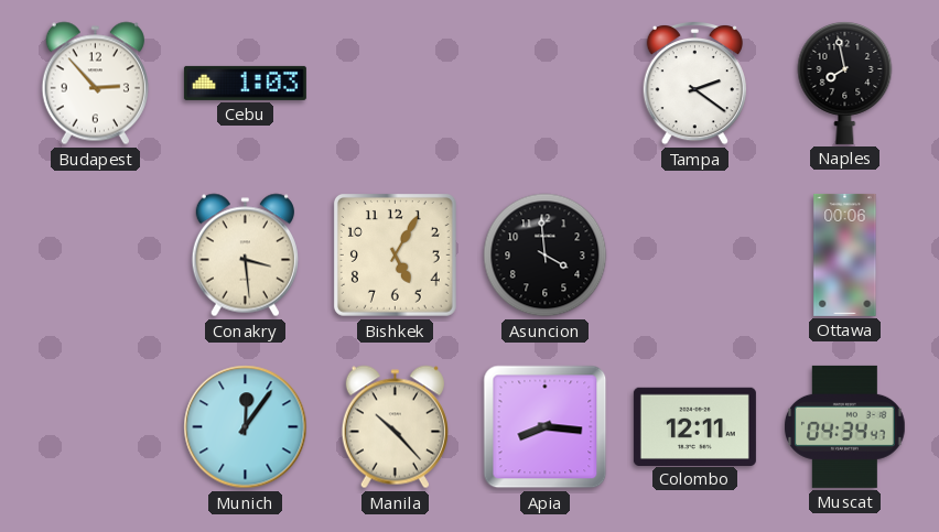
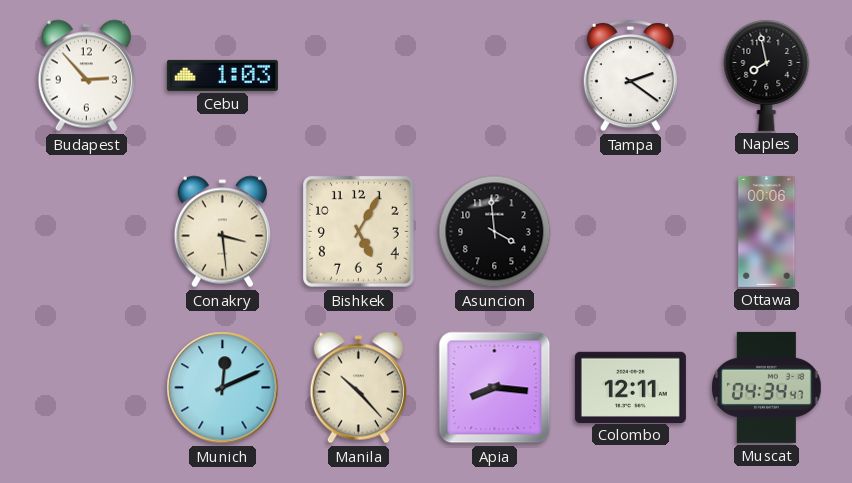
Munich: 12:06 -> 12:11 (223, 388)
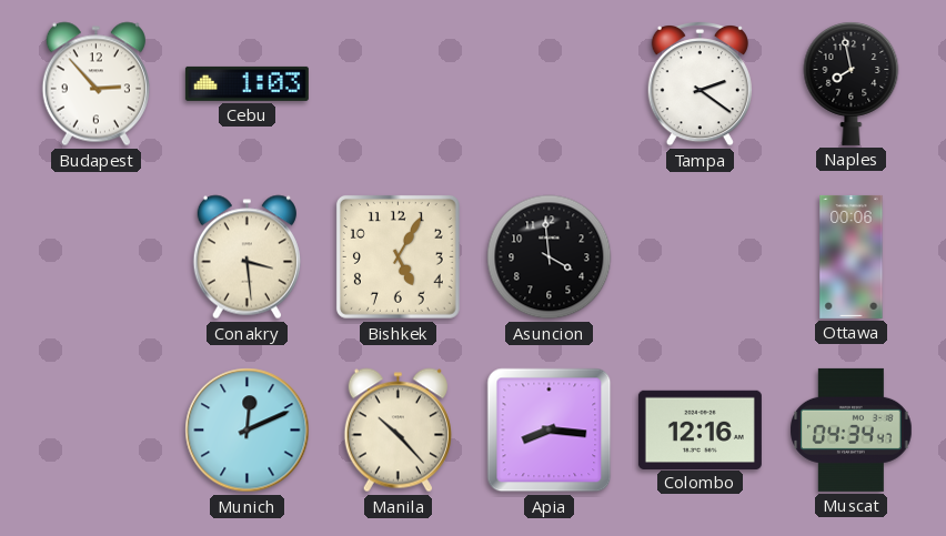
Colombo: 12:11 -> 12:16 (700, 429)
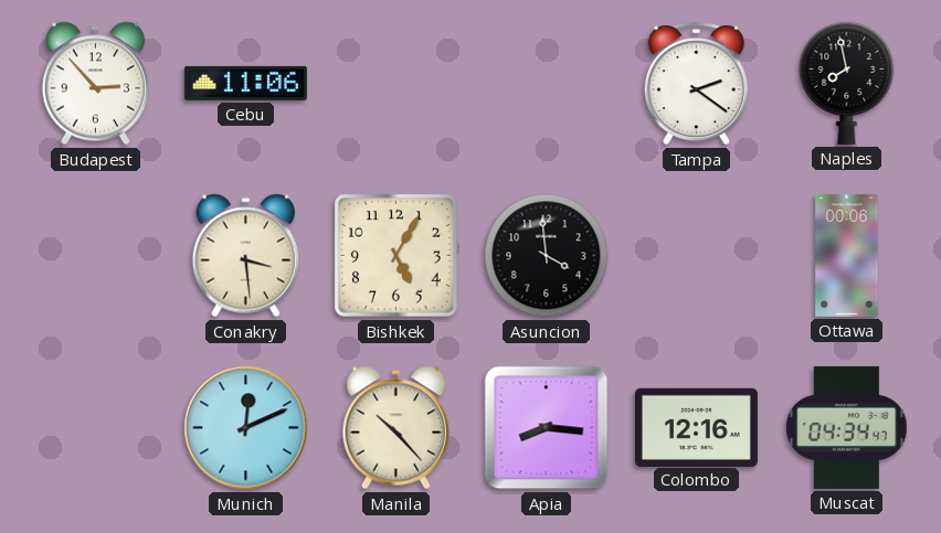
Cebu: 1:03 -> 11:06 (245, 83)
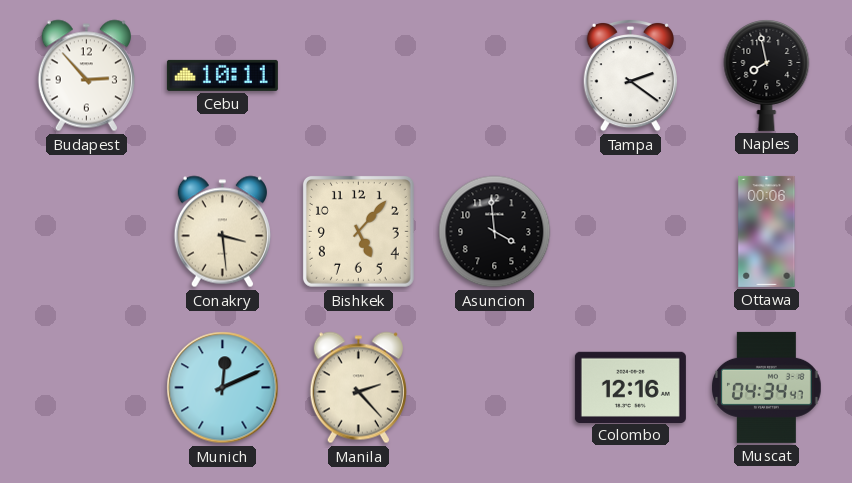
Cebu: 11:06 -> 10:11 (222, 75)
Bishkek: 5:05 -> 5:07 (358, 231)
Manila: 10:23 -> 2:23 (358, 388)
Apia: 8:16 -> none (547, 428)
